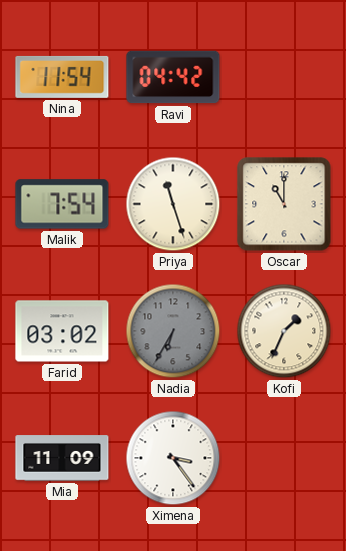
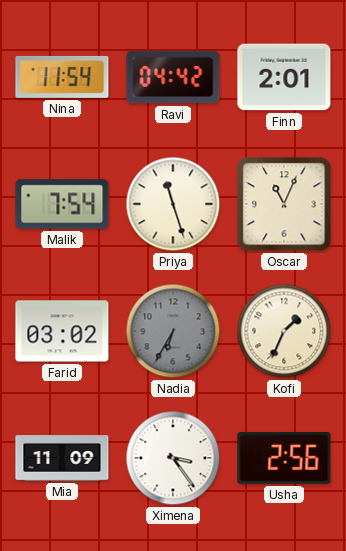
Finn: none -> 2:01 (284, 77)
Oscar: 11:00 -> 11:04 (284, 204)
Usha: none -> 2:56 (284, 458)
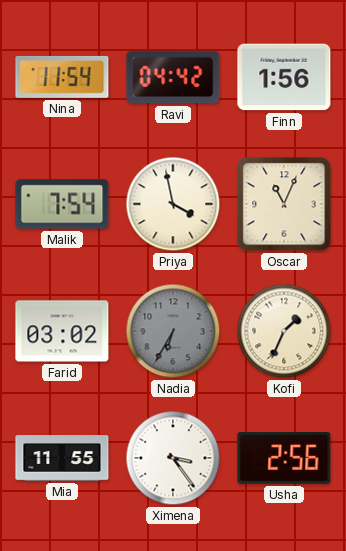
Finn: 2:01 -> 1:56 (284, 77)
Priya: 11:27 -> 3:58 (173, 204)
Mia: 11:09 -> 11:55 (62, 458)
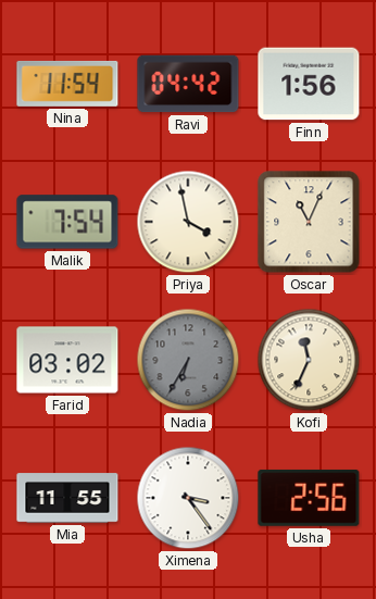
Kofi: 1:34 -> 11:34 (309, 360)
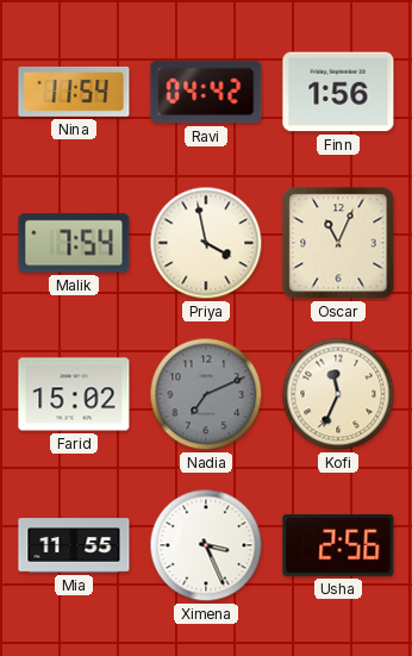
Farid: 03:02 -> 15:02 (74, 394)
Nadia: 6:35 -> 7:11 (206, 394)
Ximena: 3:24 -> 3:26 (206, 545)
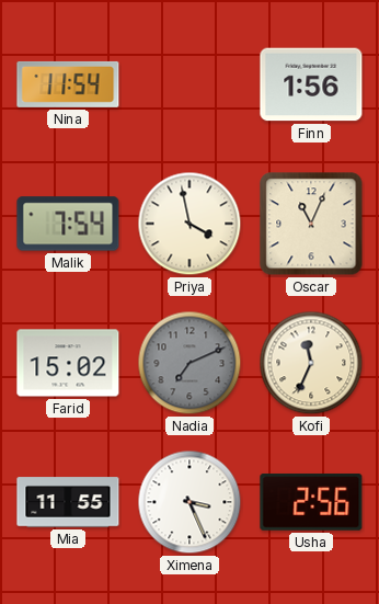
Ravi: 04:42 -> none (206, 92)
